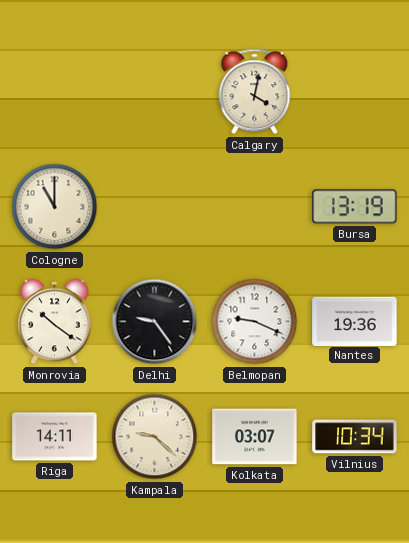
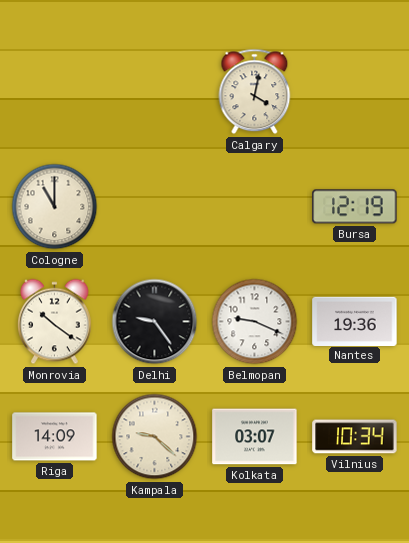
Bursa: 13:19 -> 12:19 (355, 207)
Riga: 14:11 -> 14:09 (55, 437)
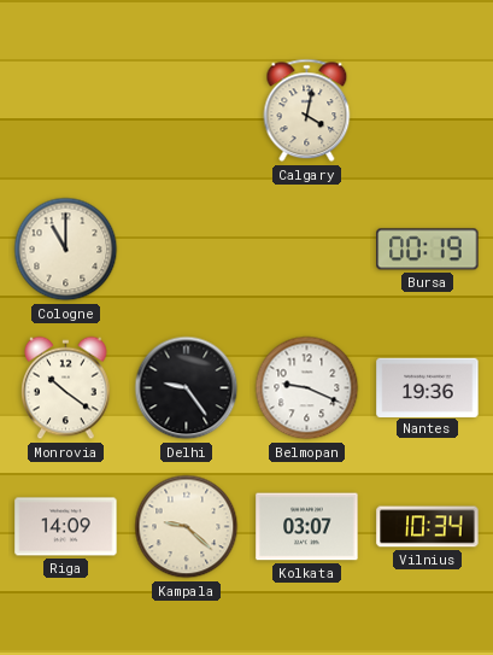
Bursa: 12:19 -> 00:19 (428, 250)
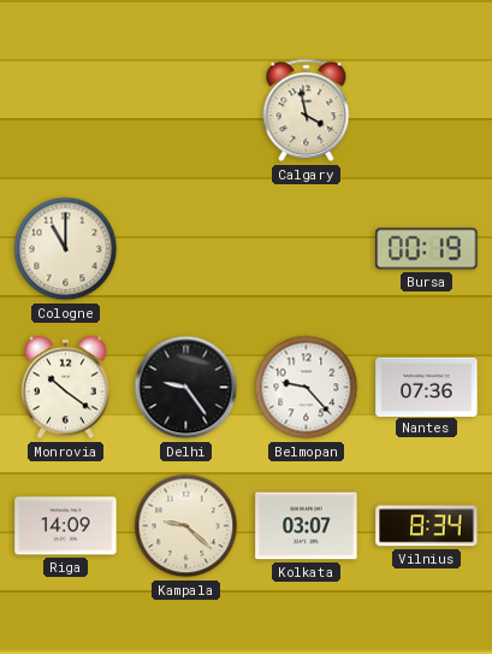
Calgary: 4:02 -> 3:58 (307, 111)
Belmopan: 9:19 -> 9:23 (307, 388)
Nantes: 19:36 -> 07:36 (427, 387)
Vilnius: 10:34 -> 8:34 (427, 526)
